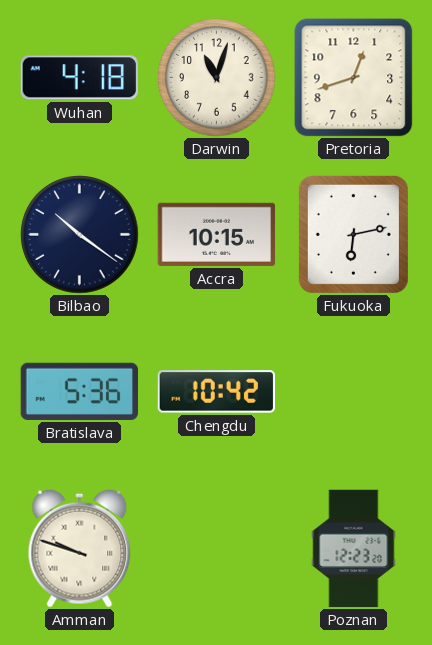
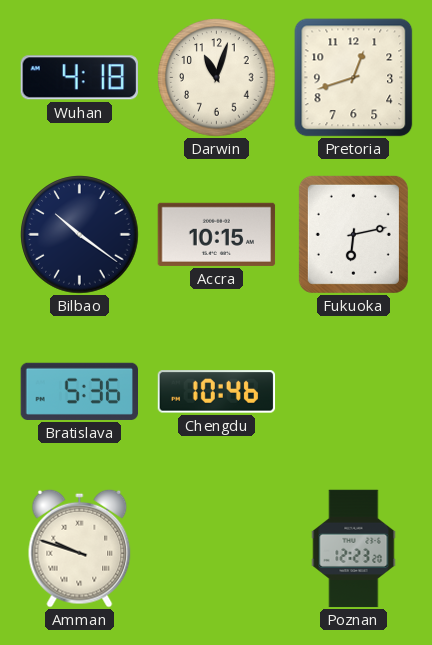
Chengdu: 10:42 -> 10:46 (217, 392)
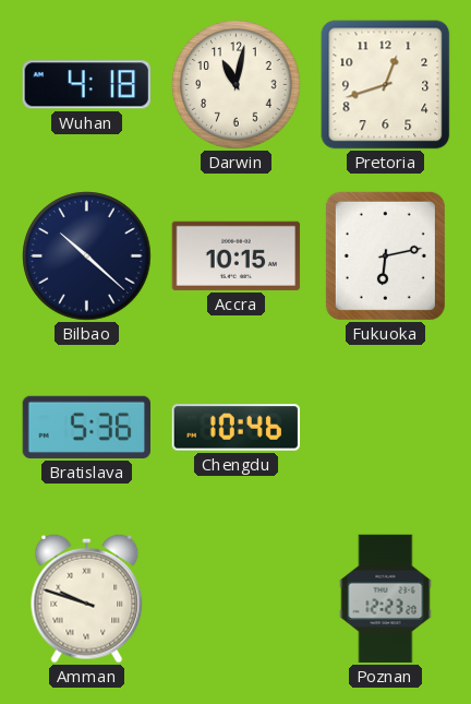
Darwin: 11:03 -> 11:02 (237, 85)
Bilbao: 10:21 -> 10:22 (87, 256)
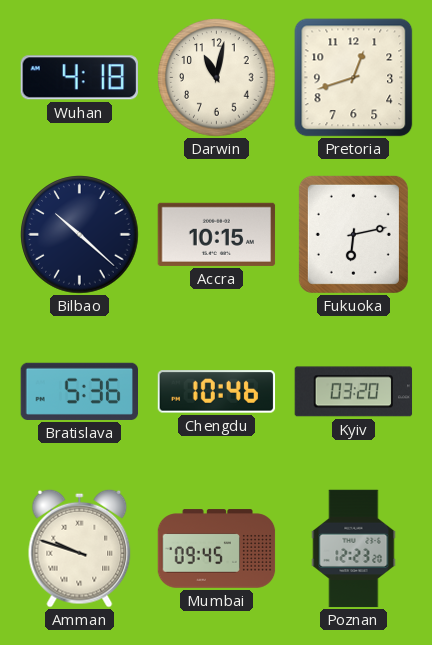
Kyiv: none -> 03:20 (354, 392)
Mumbai: none -> 09:45 (217, 549)
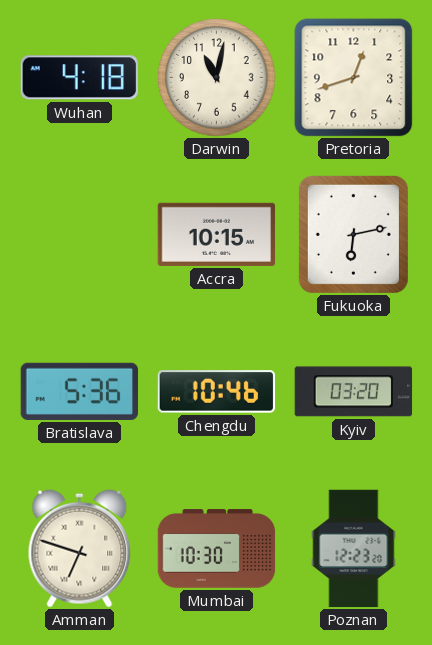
Bilbao: 10:22 -> none (80, 235)
Amman: 9:48 -> 6:48 (80, 548)
Mumbai: 09:45 -> 10:30 (217, 549)
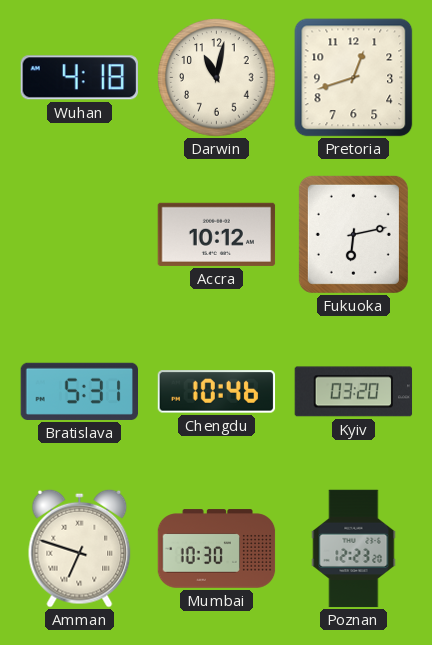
Accra: 10:15 -> 10:12 (217, 234)
Bratislava: 5:36 -> 5:31 (79, 391)
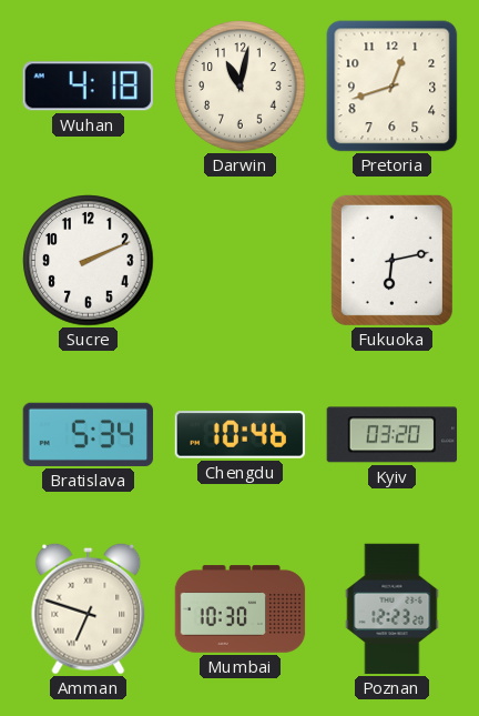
Sucre: none -> 2:11 (89, 261)
Accra: 10:12 -> none (217, 234)
Bratislava: 5:31 -> 5:34 (88, 434)
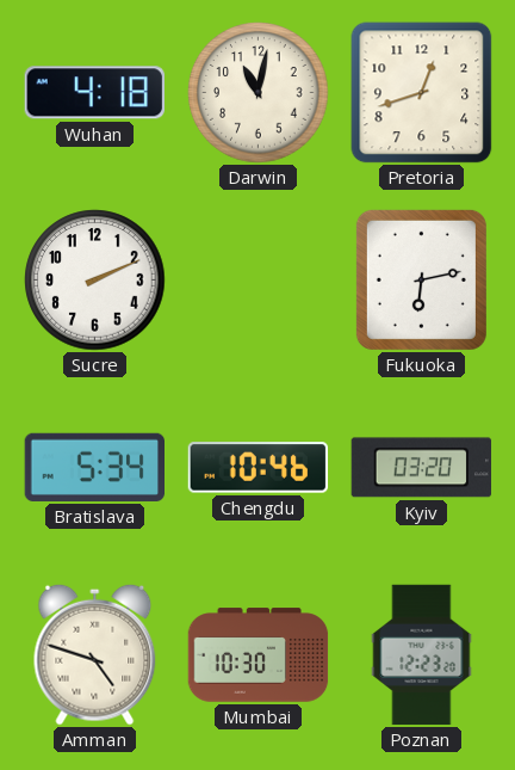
Amman: 6:48 -> 4:48 (95, 654)
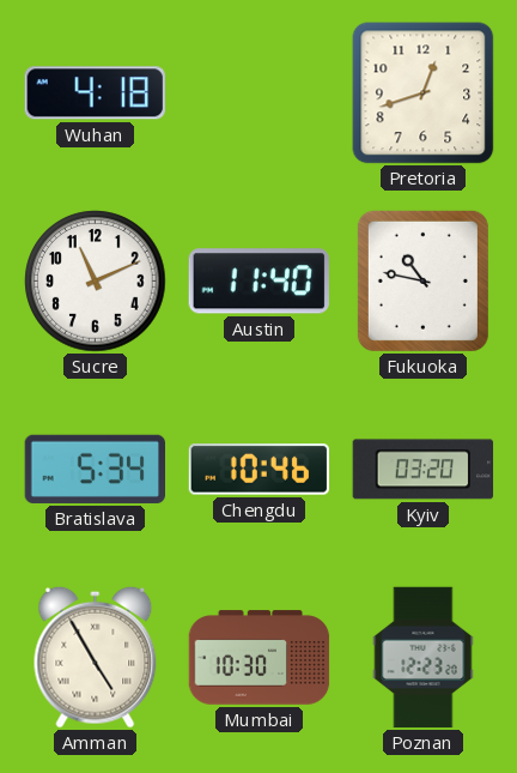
Darwin: 11:02 -> none (259, 93)
Sucre: 2:11 -> 11:11 (96, 282)
Austin: none -> 11:40 (258, 282)
Fukuoka: 6:13 -> 10:47 (422, 280)
Amman: 4:48 -> 4:55 (96, 657)
